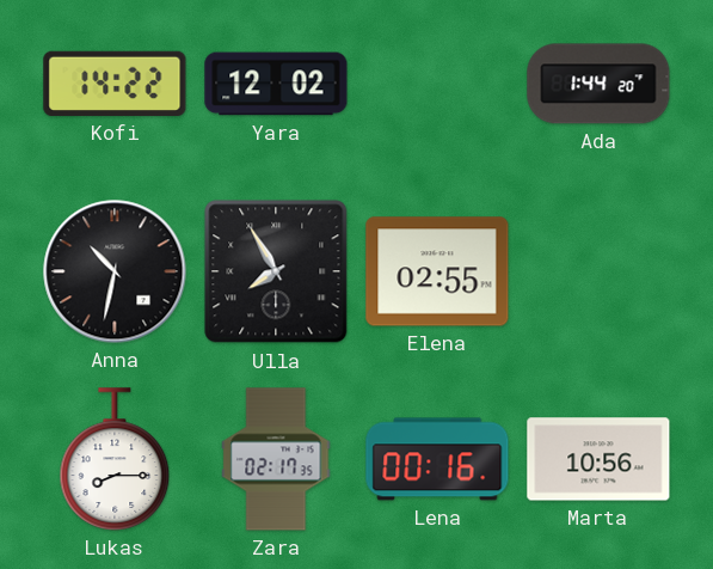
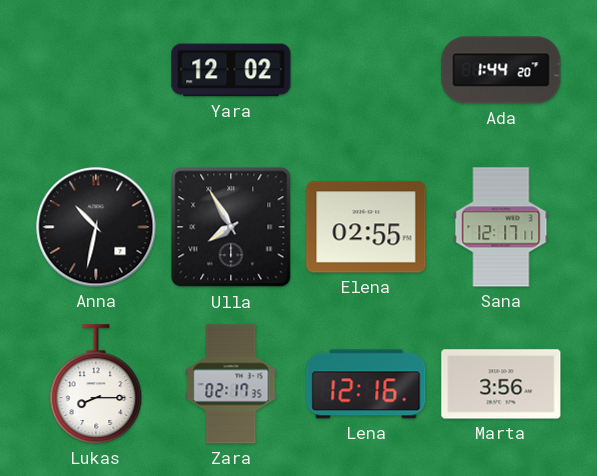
Kofi: 14:22 -> none (115, 84)
Sana: none -> 12:17 (501, 227)
Lena: 00:16 -> 12:16 (366, 384)
Marta: 10:56 -> 3:56 (501, 384)
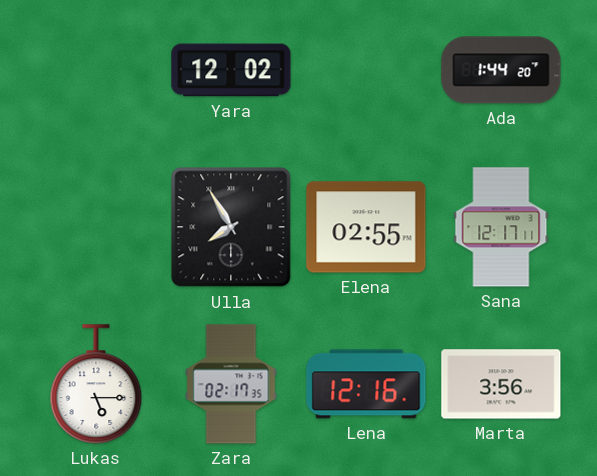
Anna: 10:32 -> none (96, 227)
Lukas: 8:15 -> 5:15 (96, 384)
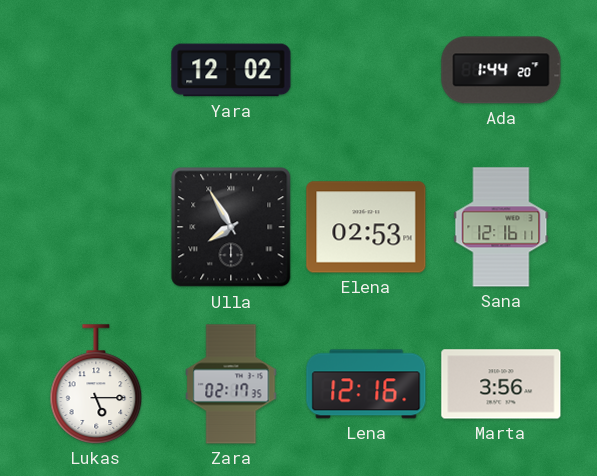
Elena: 02:55 -> 02:53 (366, 227)
Sana: 12:17 -> 12:16 (501, 227)
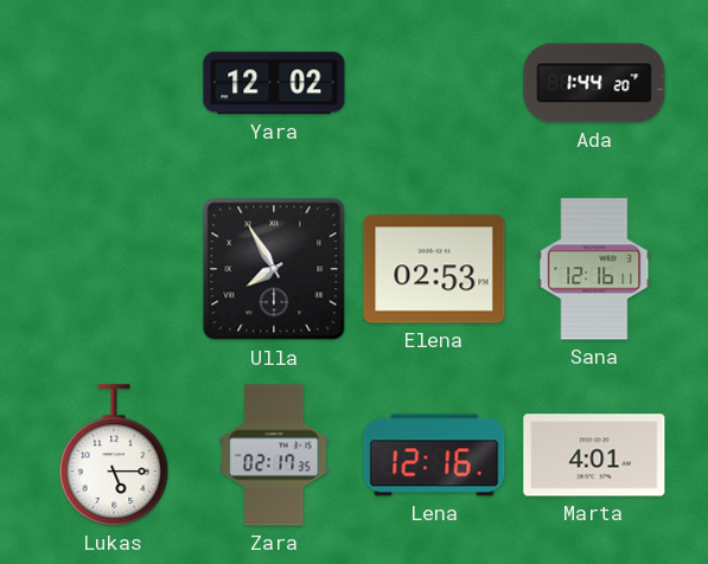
Marta: 3:56 -> 4:01 (594, 455)
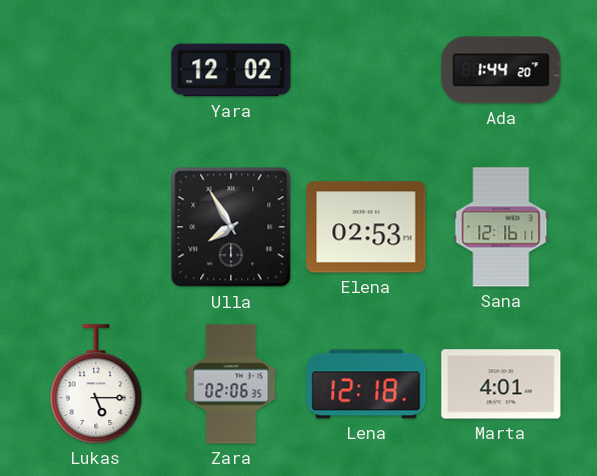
Zara: 02:17 -> 02:06 (231, 384)
Lena: 12:16 -> 12:18 (366, 384)
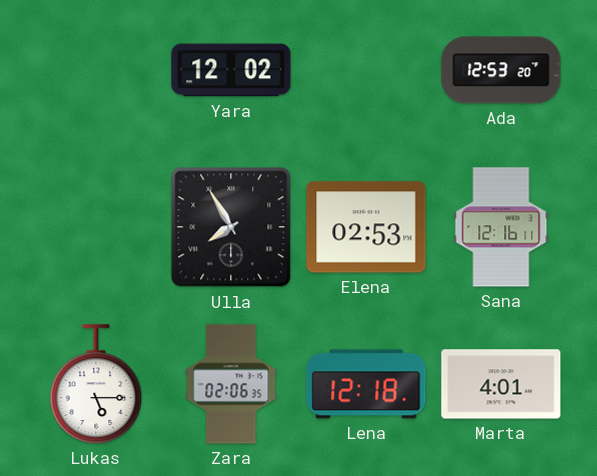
Ada: 1:44 -> 12:53 (501, 70)
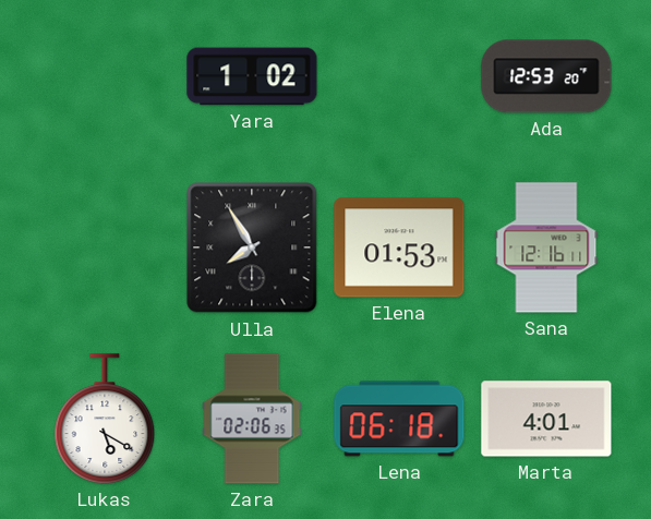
Yara: 12:02 -> 1:02 (252, 76)
Elena: 02:53 -> 01:53 (399, 248)
Lukas: 5:15 -> 5:20 (105, 419)
Lena: 12:18 -> 06:18 (399, 419)
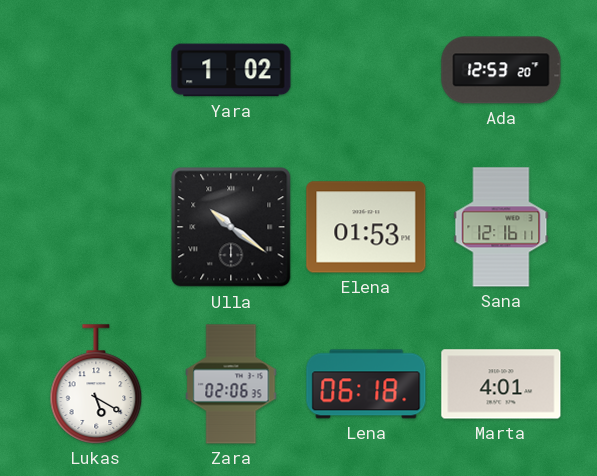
Ulla: 7:55 -> 10:21 (231, 227)
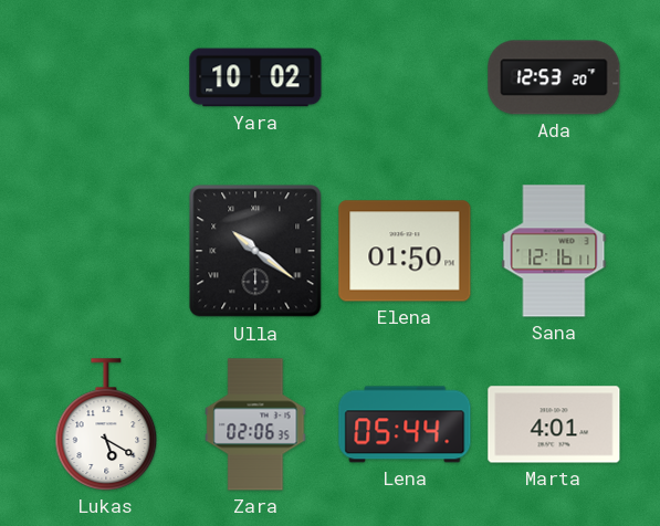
Yara: 1:02 -> 10:02 (255, 77)
Elena: 01:53 -> 01:50 (405, 251)
Lena: 06:18 -> 05:44 (405, 424)
